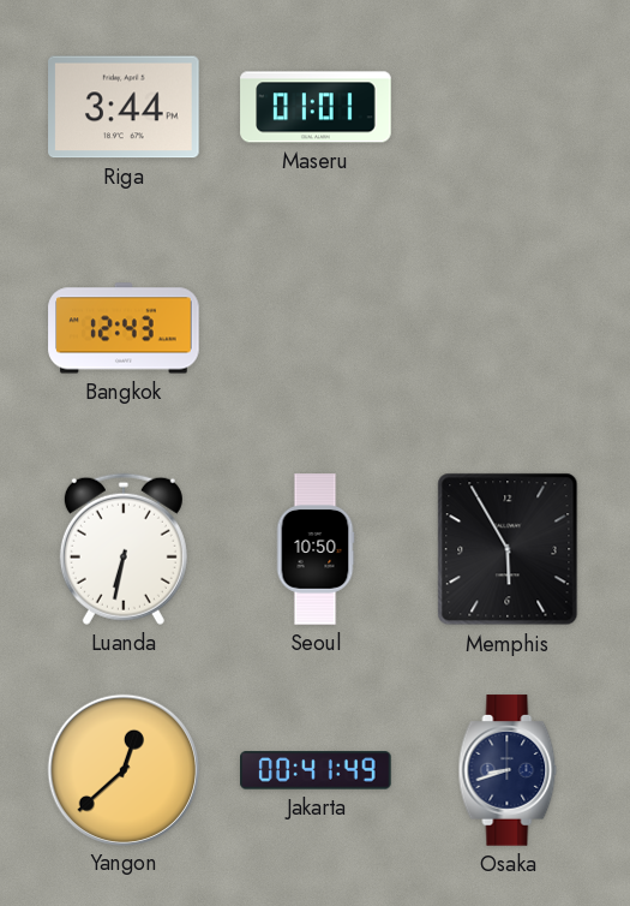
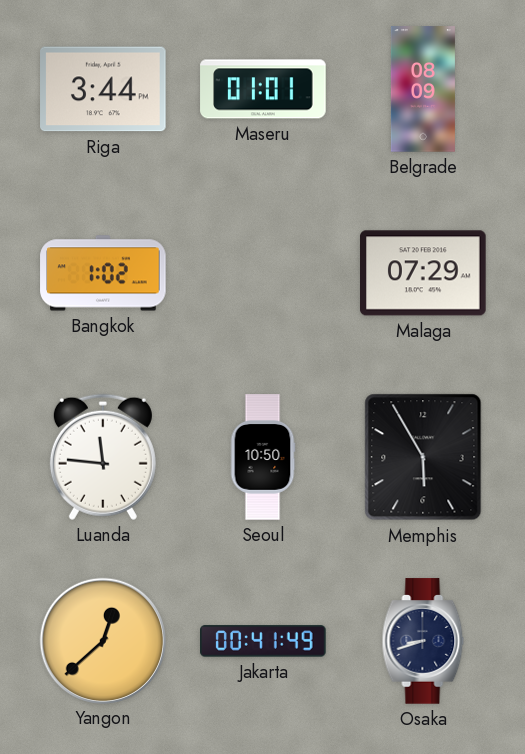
Belgrade: none -> 08:09 (423, 89)
Bangkok: 12:43 -> 1:02 (103, 273)
Malaga: none -> 07:29 (423, 273)
Luanda: 6:32 -> 11:46 (103, 457)
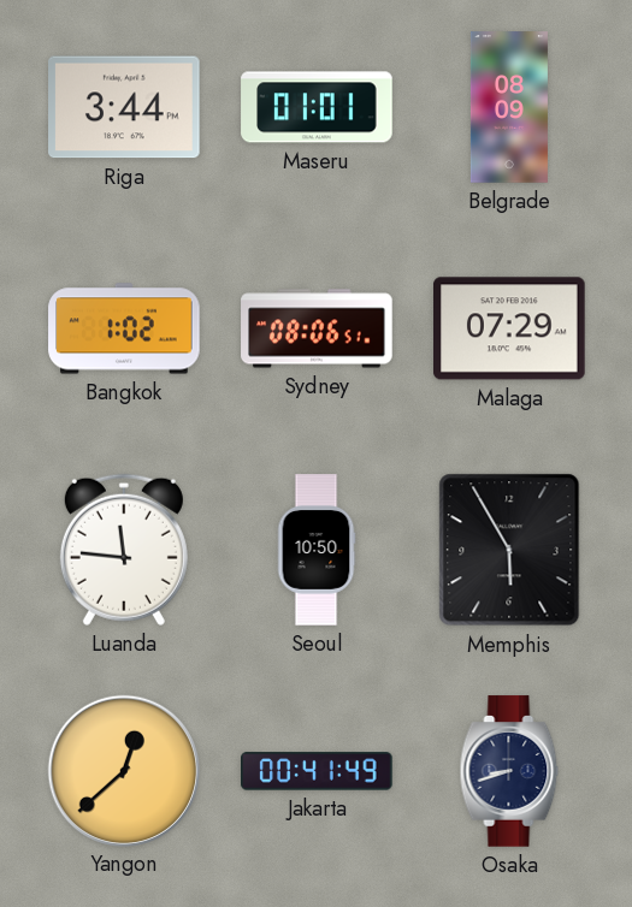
Sydney: none -> 08:06 (317, 328)
